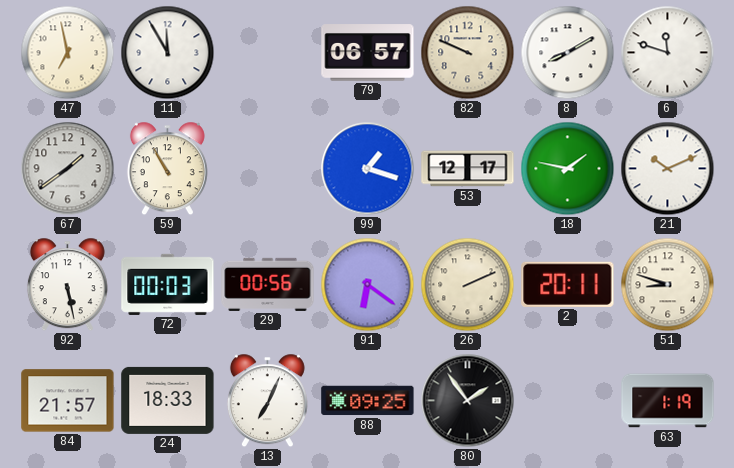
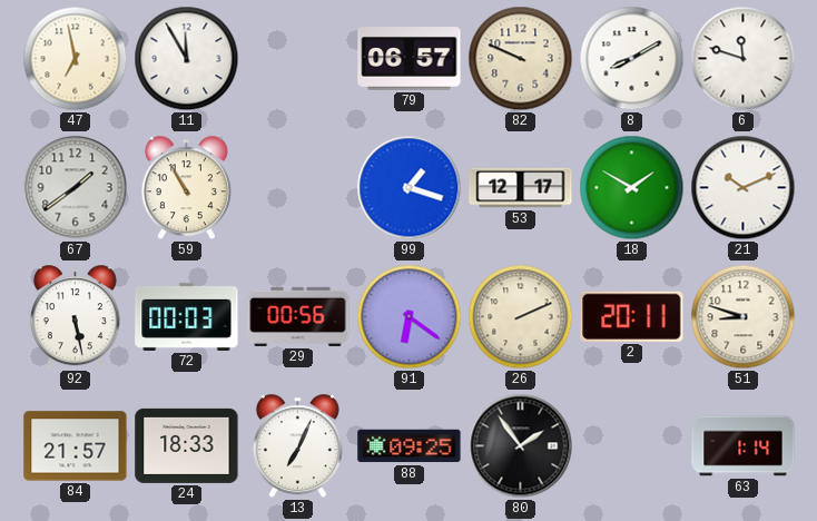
18: 1:47 -> 1:50 (632, 188)
63: 1:19 -> 1:14 (744, 446)
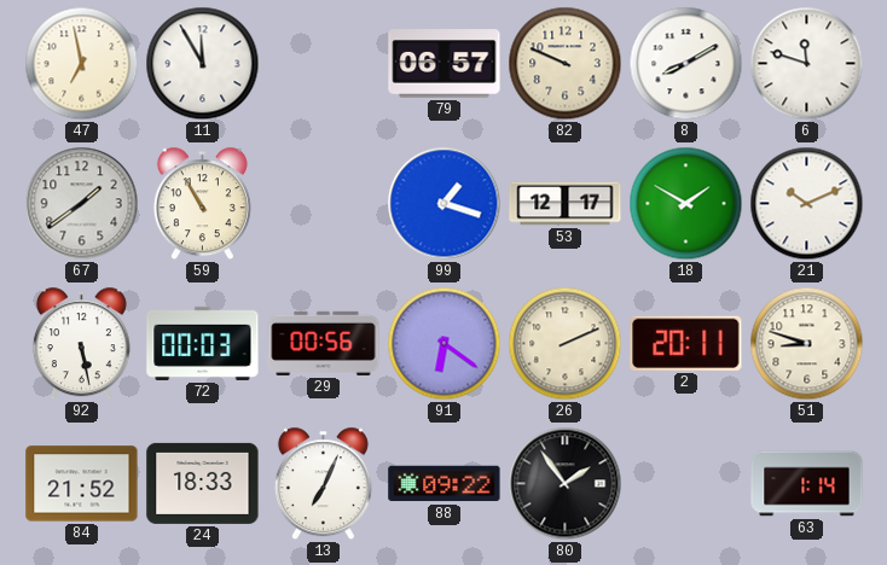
84: 21:57 -> 21:52 (82, 484)
88: 09:25 -> 09:22 (445, 484)
